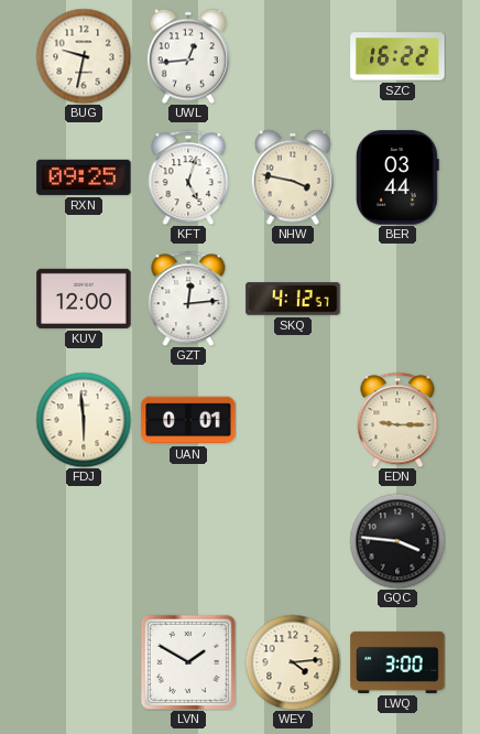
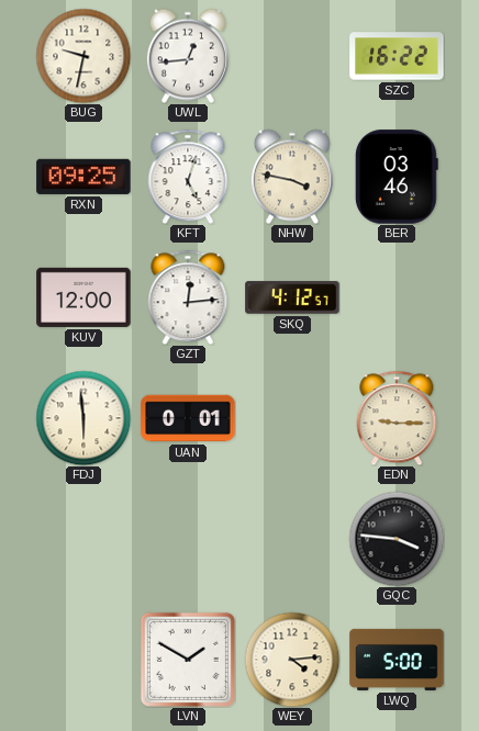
BER: 03:44 -> 03:46 (397, 177)
LWQ: 3:00 -> 5:00 (397, 660)
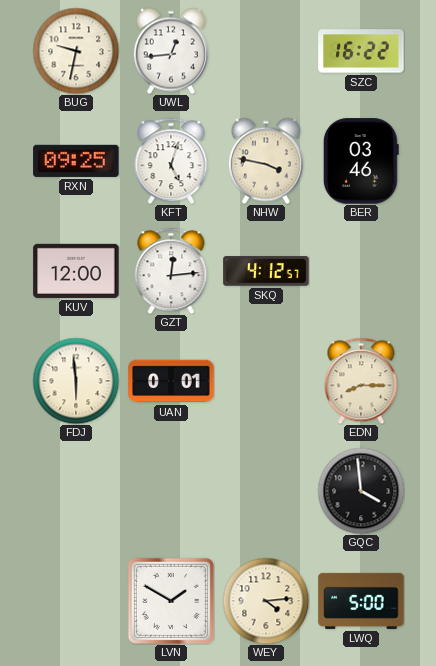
EDN: 9:15 -> 8:15 (361, 381)
GQC: 3:46 -> 3:59 (361, 491)
